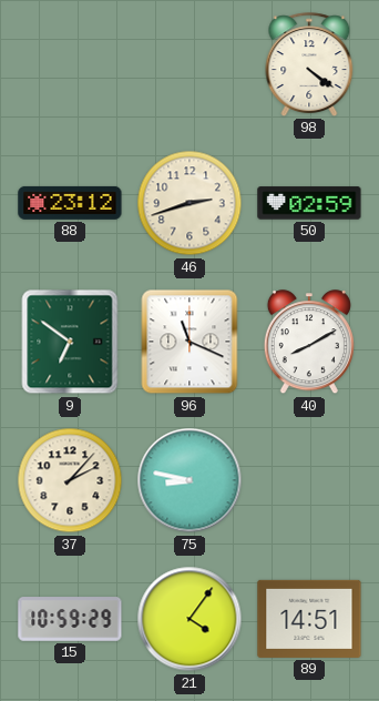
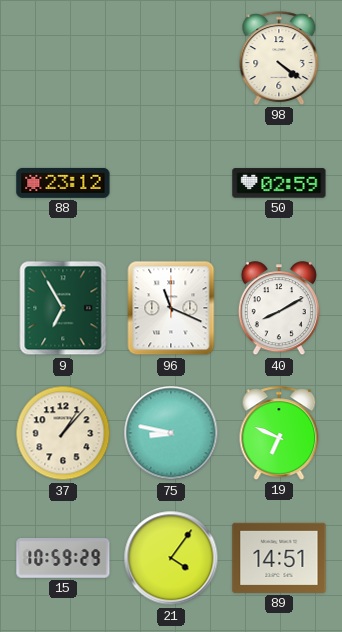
46: 2:42 -> none (189, 203)
9: 6:51 -> 6:55 (63, 308)
37: 2:07 -> 1:07 (63, 433)
19: none -> 6:49 (279, 433)
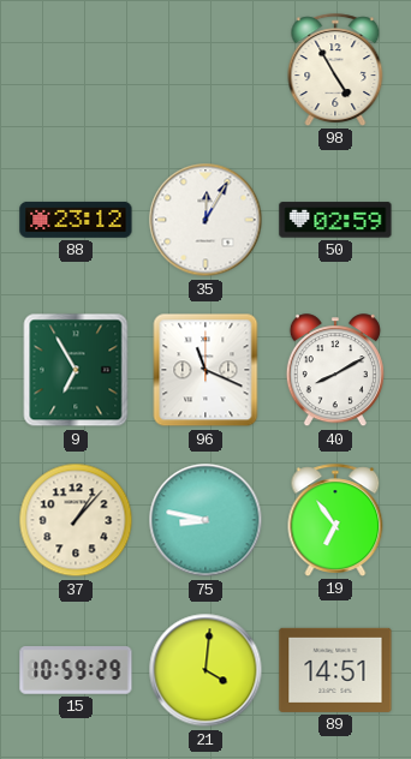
98: 4:21 -> 4:55 (335, 70)
35: none -> 12:05 (205, 220)
19: 6:49 -> 6:54 (335, 520)
21: 4:06 -> 4:01 (205, 670)
